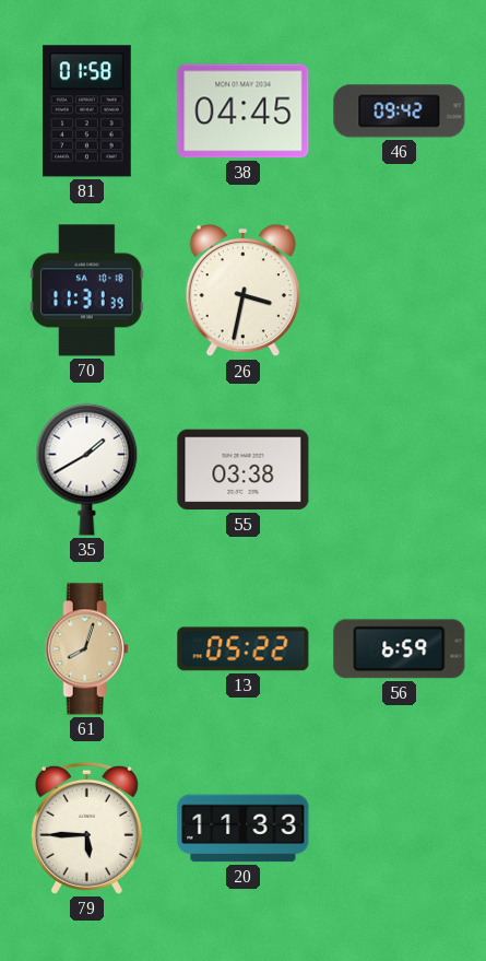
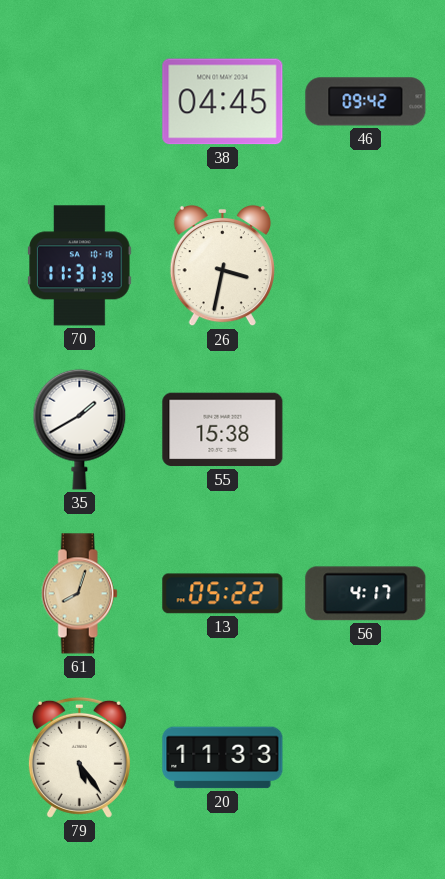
81: 01:58 -> none (86, 112)
55: 03:38 -> 15:38 (223, 430)
56: 6:59 -> 4:17 (366, 594)
79: 5:45 -> 5:24 (79, 757)
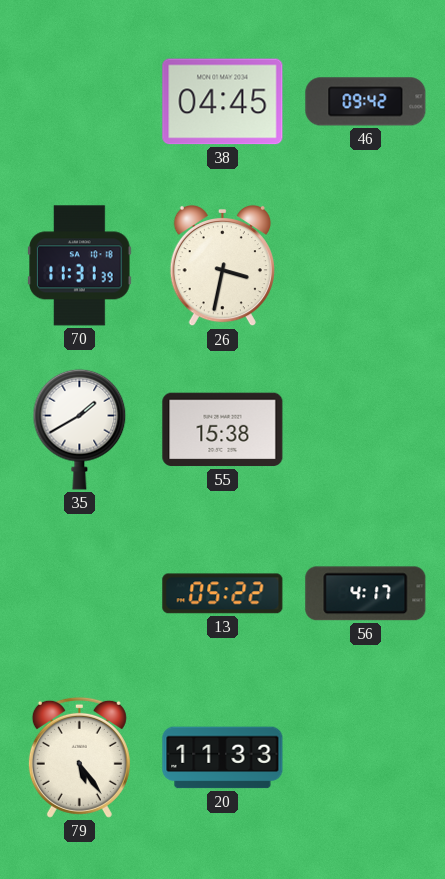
61: 8:03 -> none (79, 594)
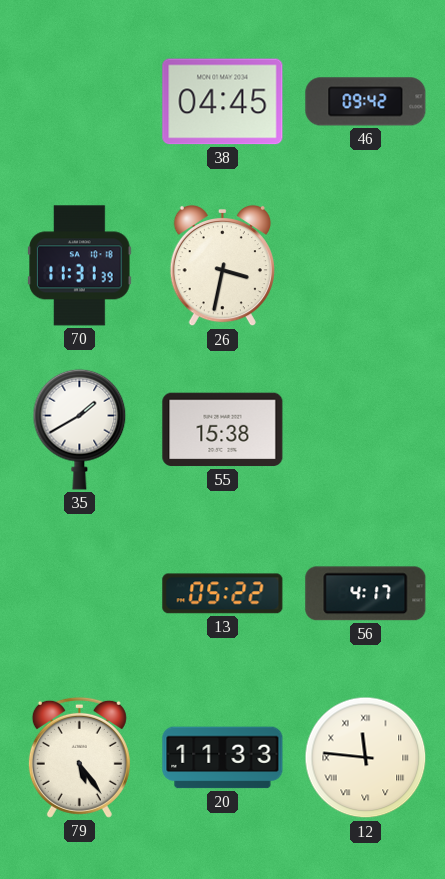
12: none -> 11:46 (366, 758)
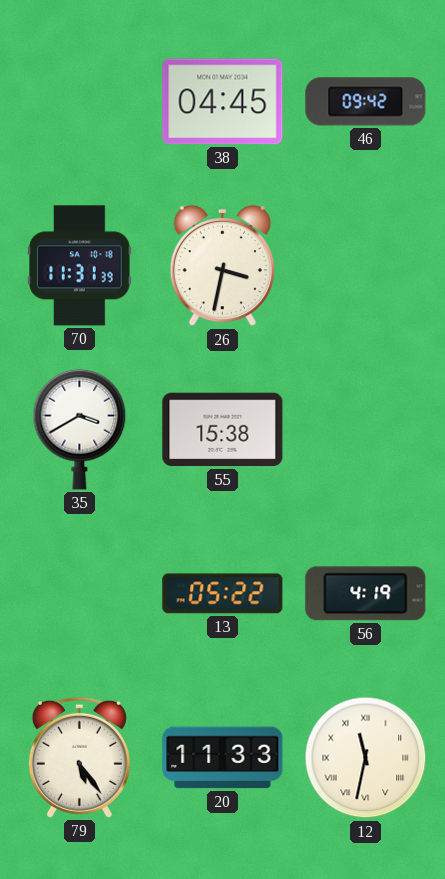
35: 1:40 -> 3:40 (80, 429)
56: 4:17 -> 4:19 (366, 594)
12: 11:46 -> 11:32 (366, 758)
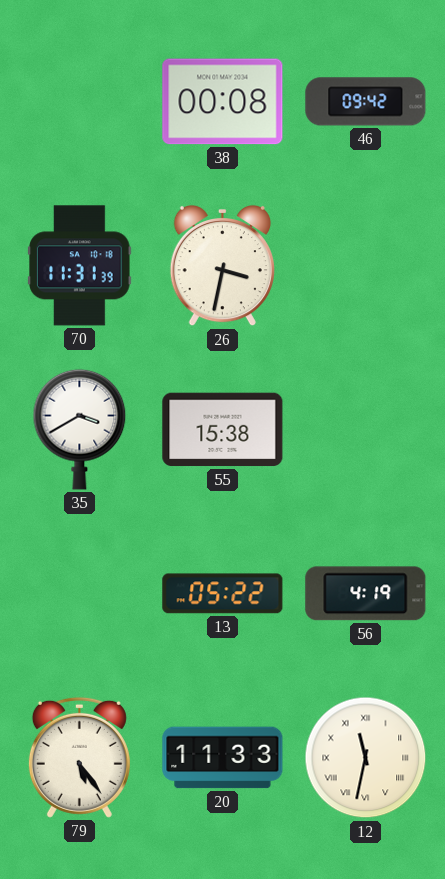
38: 04:45 -> 00:08 (223, 102)
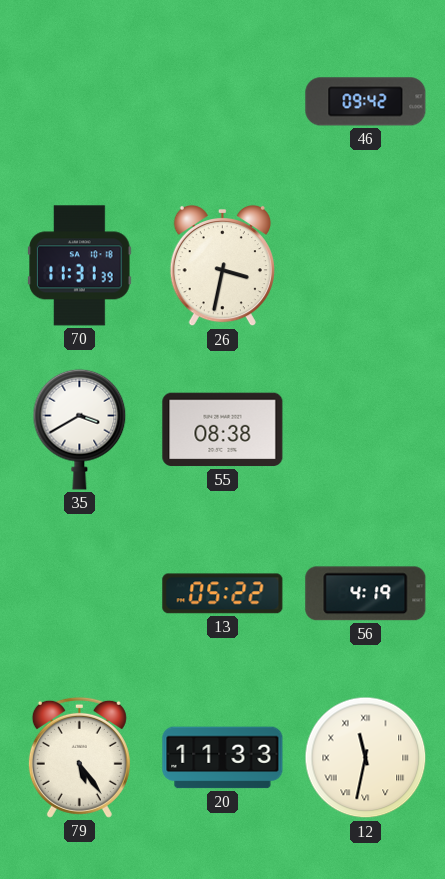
38: 00:08 -> none (223, 102)
55: 15:38 -> 08:38 (223, 430)
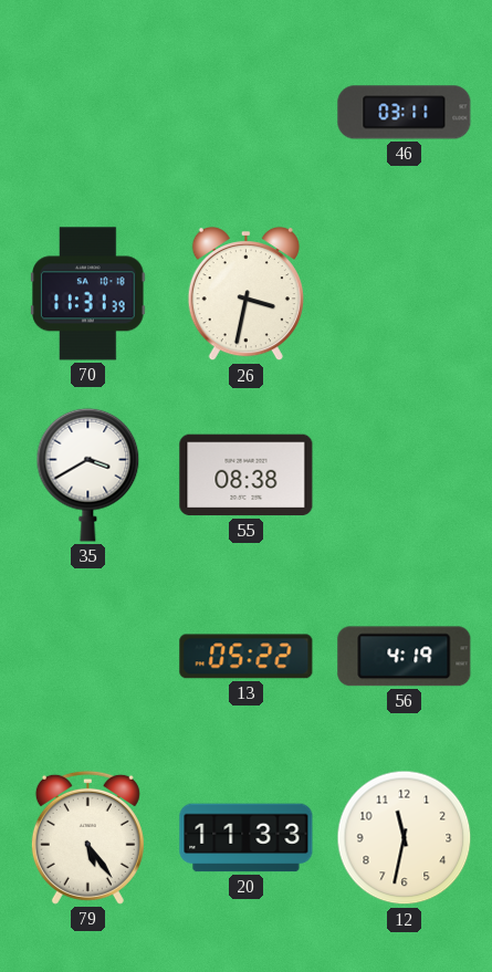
46: 09:42 -> 03:11 (405, 113)
12 numerals: Roman -> Arabic (405, 838)
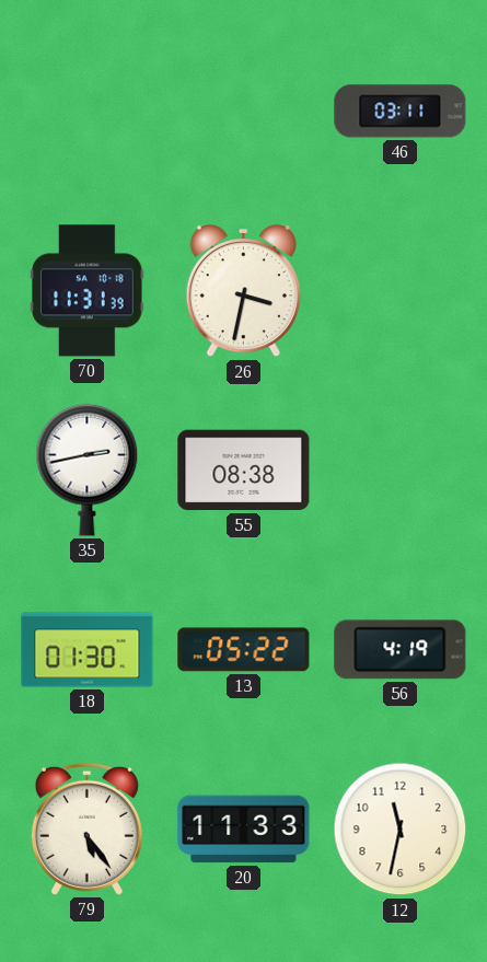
35: 3:40 -> 2:43 (88, 470)
18: none -> 01:30 (88, 650)
